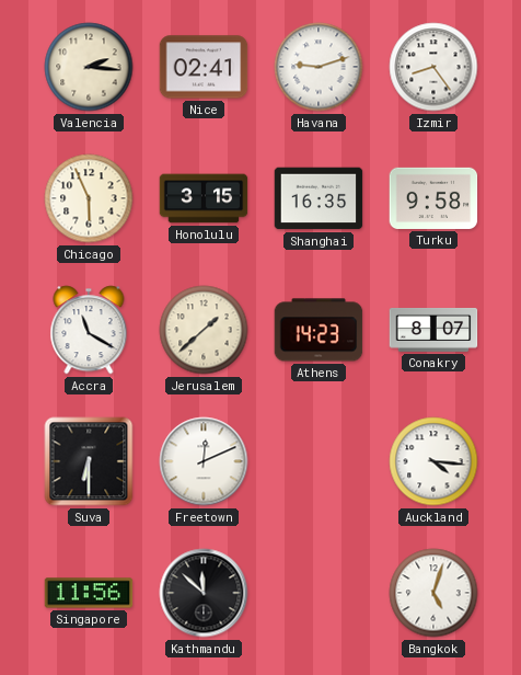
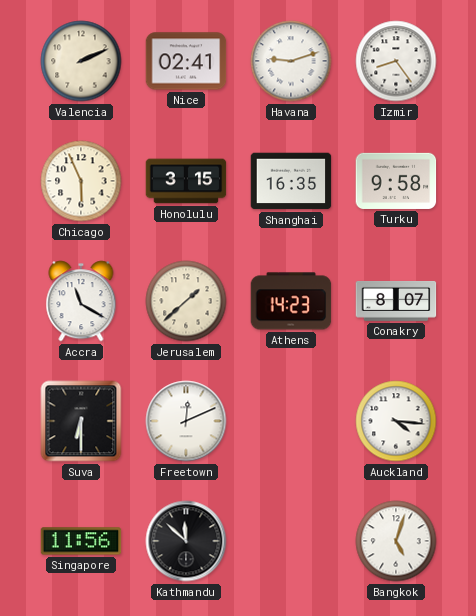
Valencia: 2:16 -> 2:11 (81, 61)
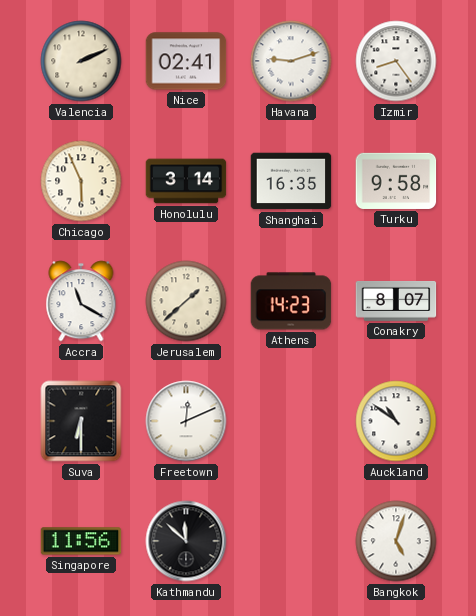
Honolulu: 3:15 -> 3:14 (186, 181)
Auckland: 4:16 -> 10:51 (396, 421)
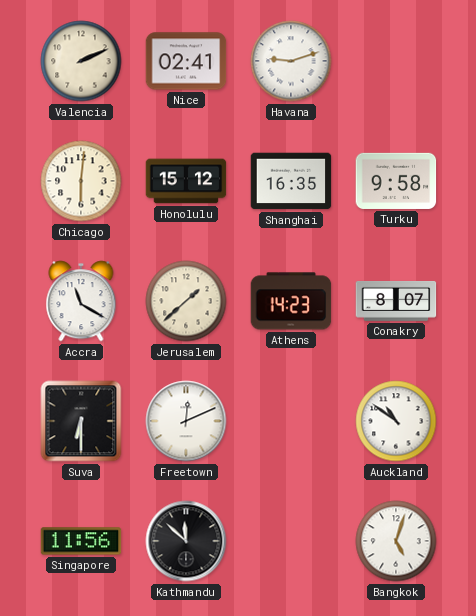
Izmir: 8:24 -> none (396, 61)
Chicago: 5:56 -> 6:01 (81, 181)
Honolulu: 3:14 -> 15:12 (186, 181)
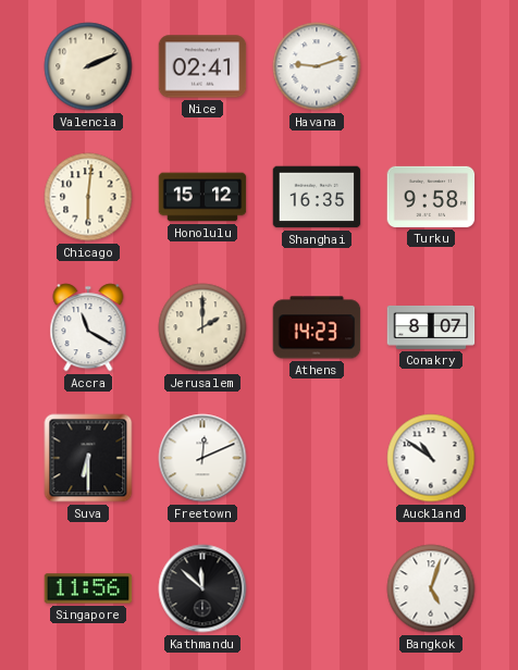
Jerusalem: 1:38 -> 2:00 (202, 327)
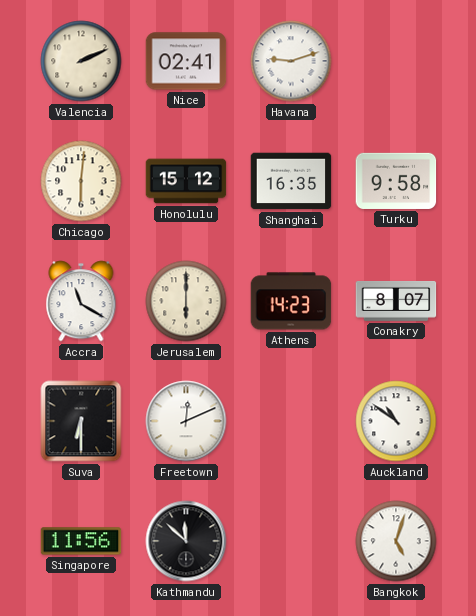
Jerusalem: 2:00 -> 6:00 (186, 301)
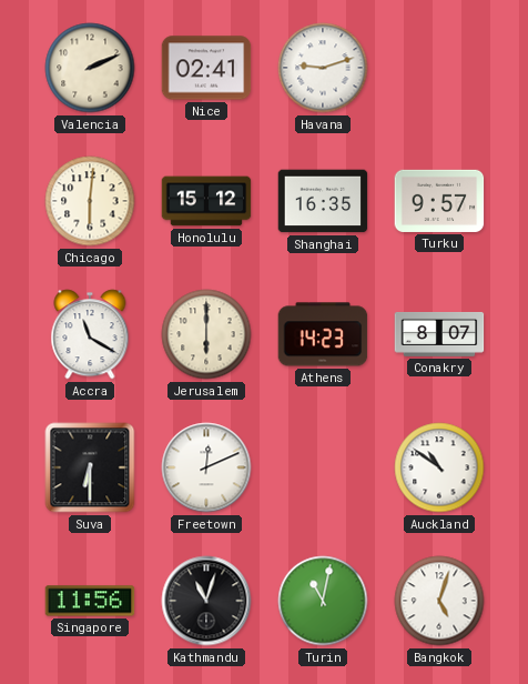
Turku: 9:58 -> 9:57 (439, 201)
Kathmandu: 11:52 -> 11:03 (206, 601)
Turin: none -> 11:02 (323, 601)
